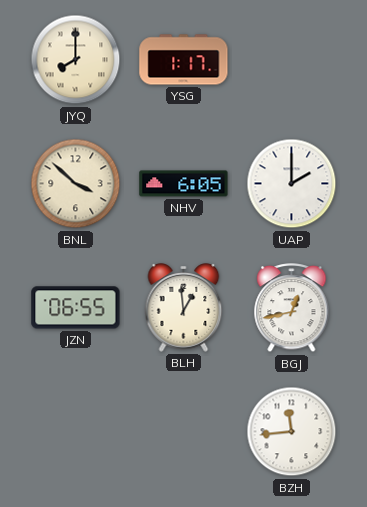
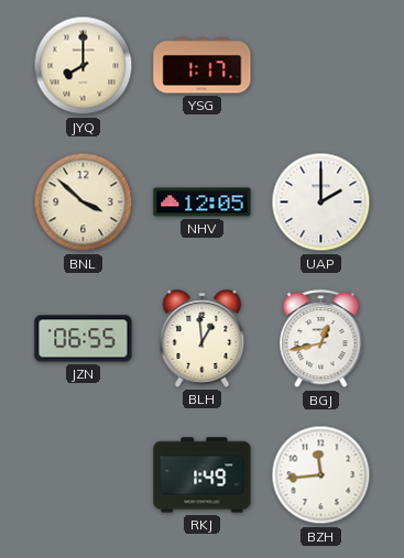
NHV: 6:05 -> 12:05 (203, 203)
RKJ: none -> 1:49 (203, 475)
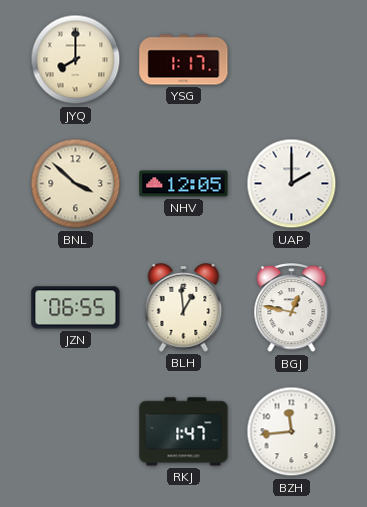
BGJ: 12:43 -> 12:47 (292, 308)
RKJ: 1:49 -> 1:47 (184, 432)
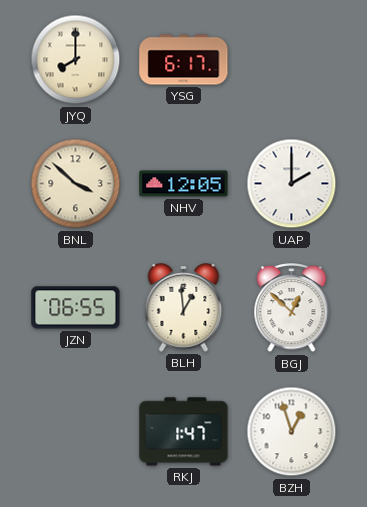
YSG: 1:17 -> 6:17 (184, 60)
BGJ: 12:47 -> 12:52 (292, 308)
BZH: 11:44 -> 12:57 (292, 432)
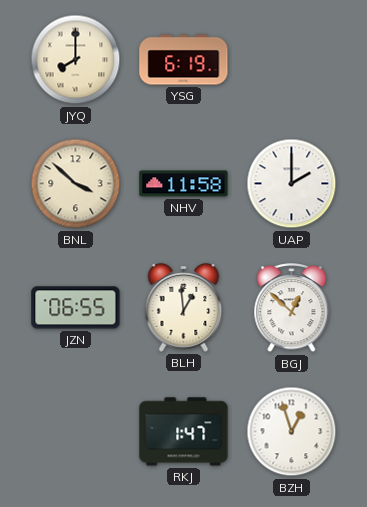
YSG: 6:17 -> 6:19 (184, 60)
NHV: 12:05 -> 11:58 (184, 184)
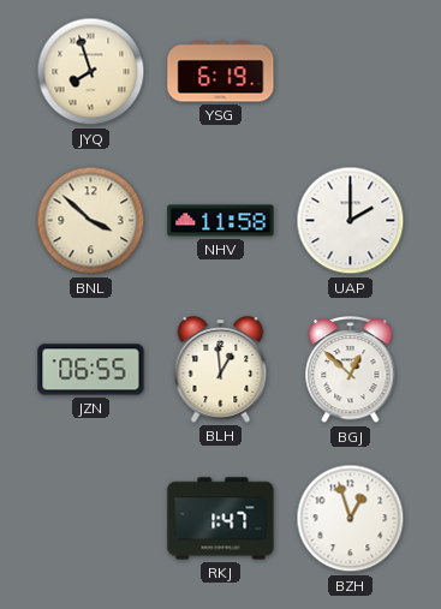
JYQ: 8:00 -> 7:57 (91, 72)
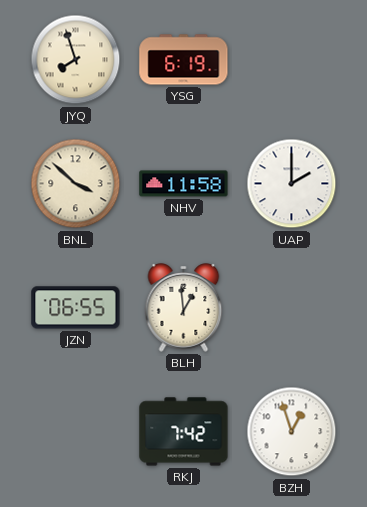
BGJ: 12:52 -> none (351, 370)
RKJ: 1:47 -> 7:42 (184, 432)
